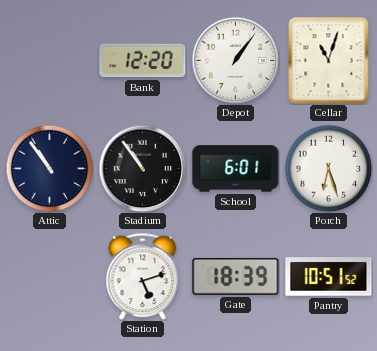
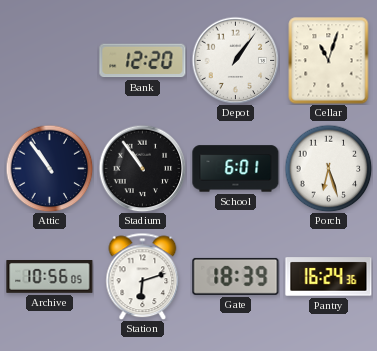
Archive: none -> 10:56 (50, 277)
Station: 5:12 -> 6:12 (143, 276)
Pantry: 10:51 -> 16:24 (329, 277)
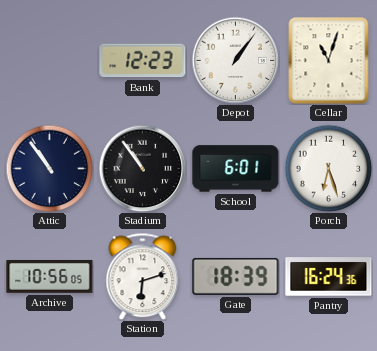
Bank: 12:20 -> 12:23 (143, 61)
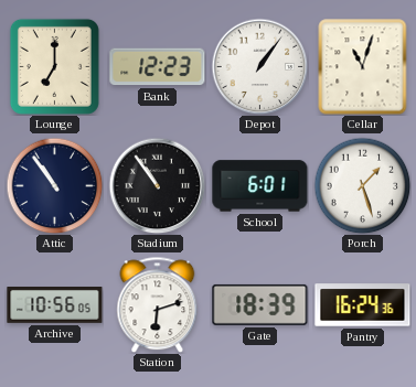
Lounge: none -> 7:00 (54, 66)
Porch: 6:27 -> 1:27 (362, 185)
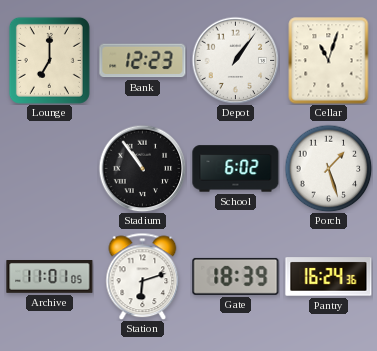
Attic: 10:54 -> none (54, 185)
School: 6:01 -> 6:02 (236, 169)
Archive: 10:56 -> 11:01 (50, 277)
